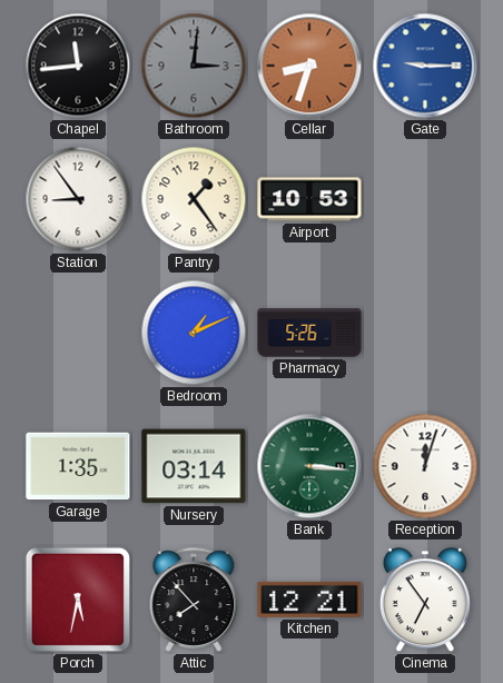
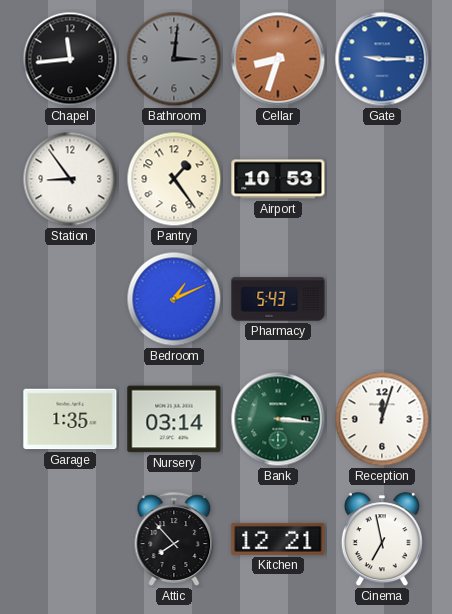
Pharmacy: 5:26 -> 5:43 (278, 299)
Porch: 5:32 -> none (78, 600)
Cinema: 6:54 -> 6:58 (382, 540)
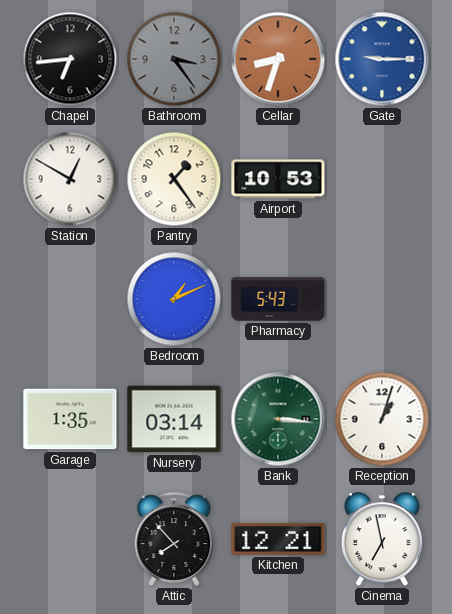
Chapel: 11:44 -> 6:44 (70, 59)
Bathroom: 3:01 -> 3:24 (174, 59)
Station: 8:54 -> 12:50 (70, 179)
Reception: 12:03 -> 1:03 (382, 419)
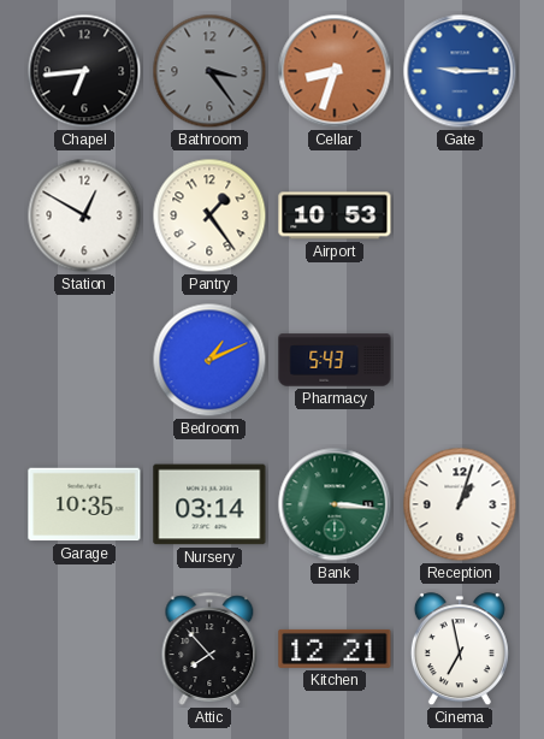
Garage: 1:35 -> 10:35 (84, 504)
